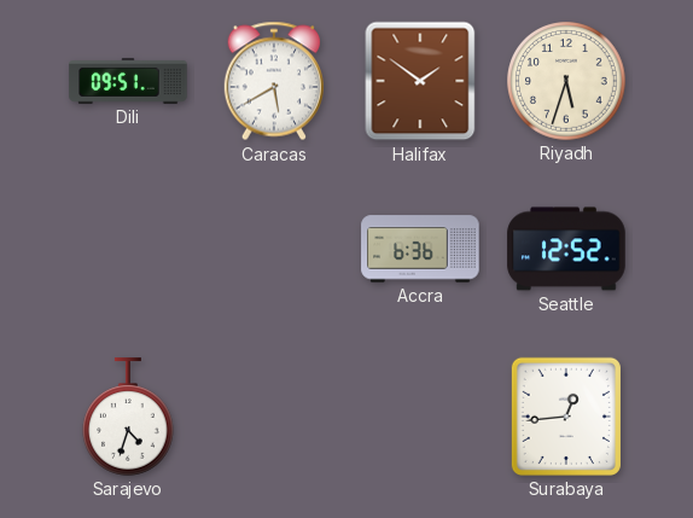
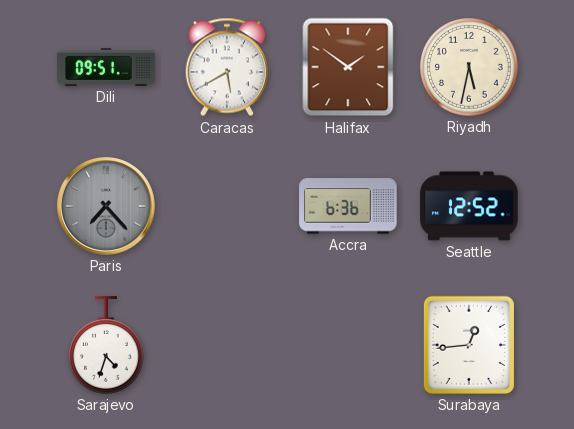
Riyadh: 5:33 -> 5:32 (469, 67)
Paris: none -> 7:23 (106, 206)
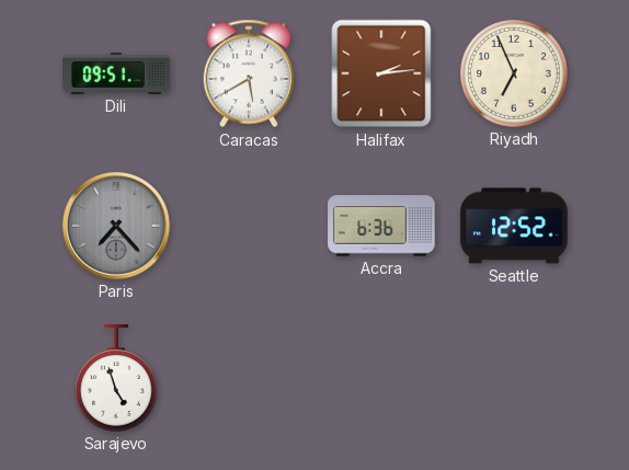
Halifax: 1:51 -> 2:14 (381, 73)
Riyadh: 5:32 -> 6:56 (514, 73)
Sarajevo: 4:33 -> 4:57 (117, 378)
Surabaya: 12:44 -> none (469, 345)
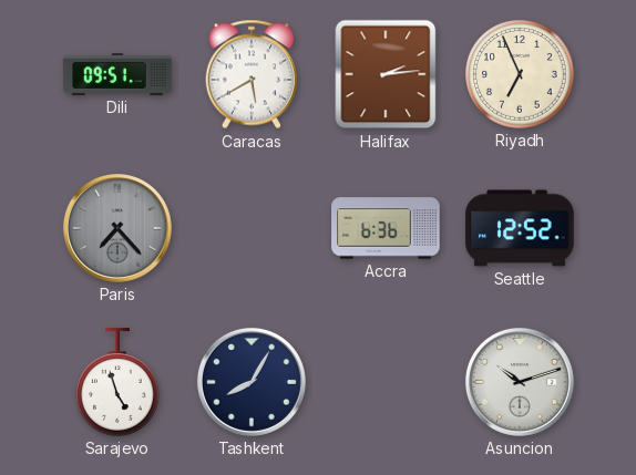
Tashkent: none -> 8:05 (252, 382)
Asuncion: none -> 10:12 (520, 382)
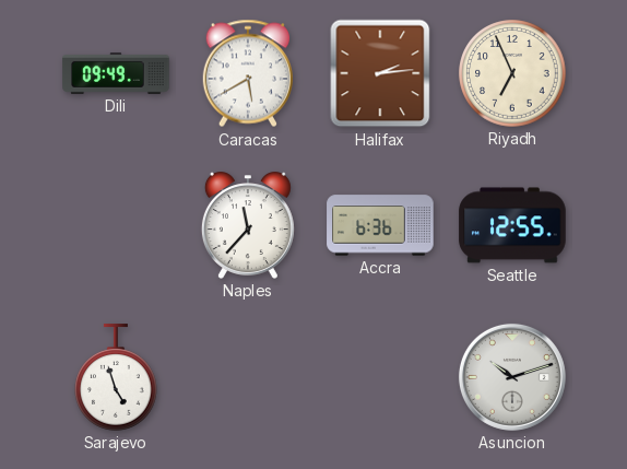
Dili: 09:51 -> 09:49 (116, 73)
Paris: 7:23 -> none (117, 228)
Naples: none -> 11:37 (248, 225)
Seattle: 12:52 -> 12:55 (512, 225)
Tashkent: 8:05 -> none (252, 382)
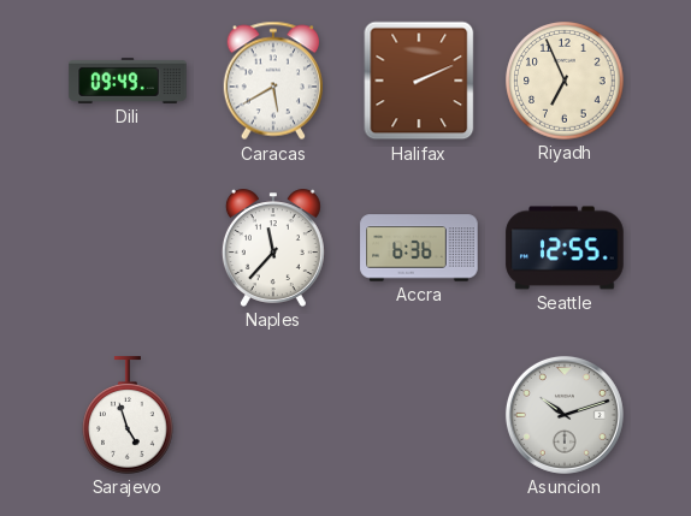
Halifax: 2:14 -> 2:11 (419, 81)
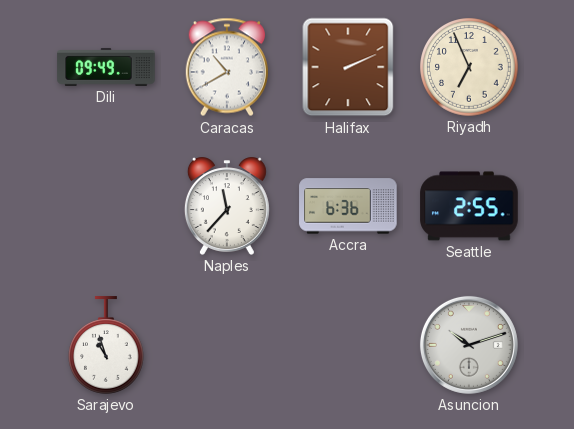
Caracas: 5:40 -> 10:40 (226, 67)
Seattle: 12:55 -> 2:55 (469, 206)
Sarajevo: 4:57 -> 10:57 (107, 345)
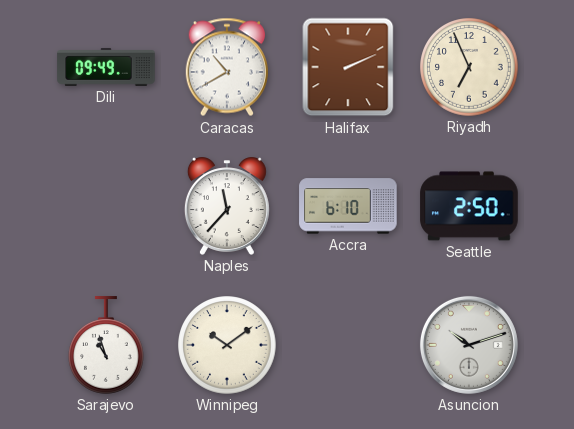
Accra: 6:36 -> 6:10 (348, 206)
Seattle: 2:55 -> 2:50 (469, 206)
Winnipeg: none -> 10:09 (227, 345)
